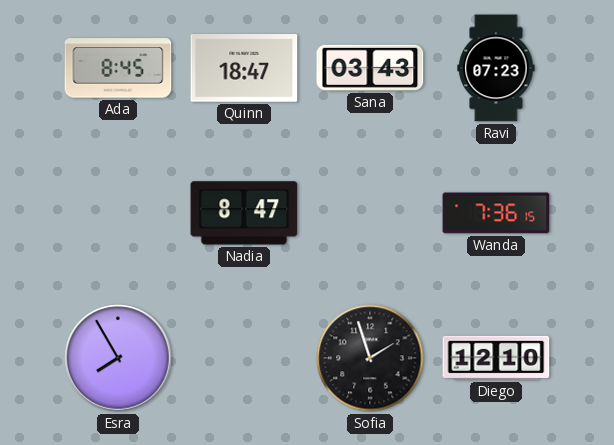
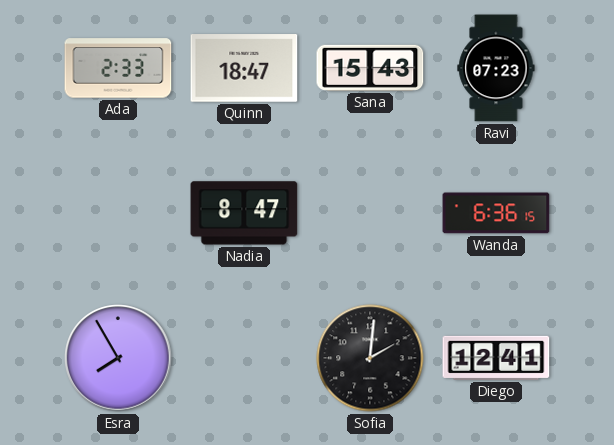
Ada: 8:45 -> 2:33 (118, 68)
Sana: 03:43 -> 15:43 (370, 68)
Wanda: 7:36 -> 6:36 (496, 213)
Sofia: 1:57 -> 2:01 (370, 358)
Diego: 12:10 -> 12:41 (496, 358)
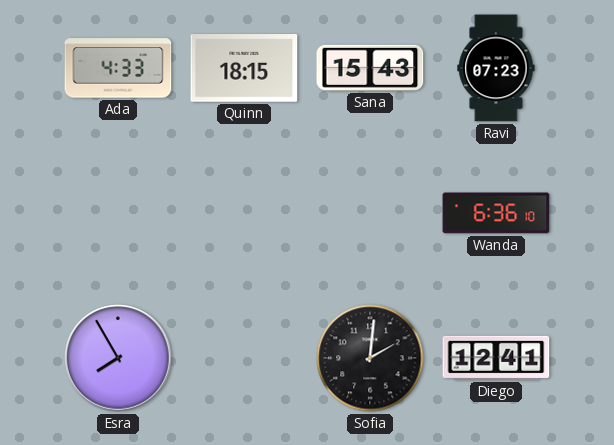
Ada: 2:33 -> 4:33 (118, 68)
Quinn: 18:47 -> 18:15 (244, 68)
Nadia: 8:47 -> none (244, 213)
Wanda: 6:36:15 -> 6:36:10 (496, 213)
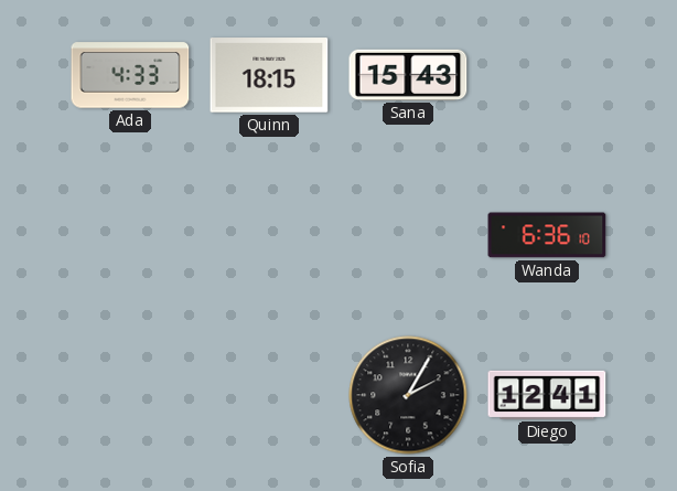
Ravi: 07:23 -> none (496, 68)
Esra: 7:55 -> none (118, 358)
Sofia: 2:01 -> 2:05 (408, 395)
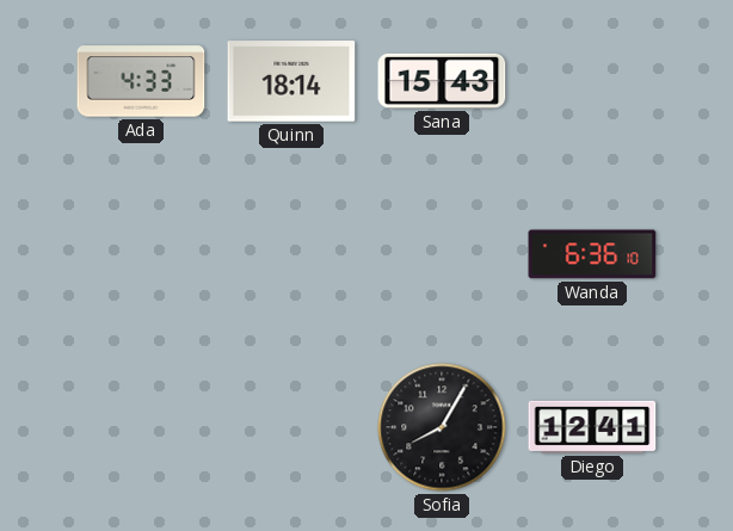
Quinn: 18:15 -> 18:14 (291, 81)
Sofia: 2:05 -> 8:05 (442, 427)
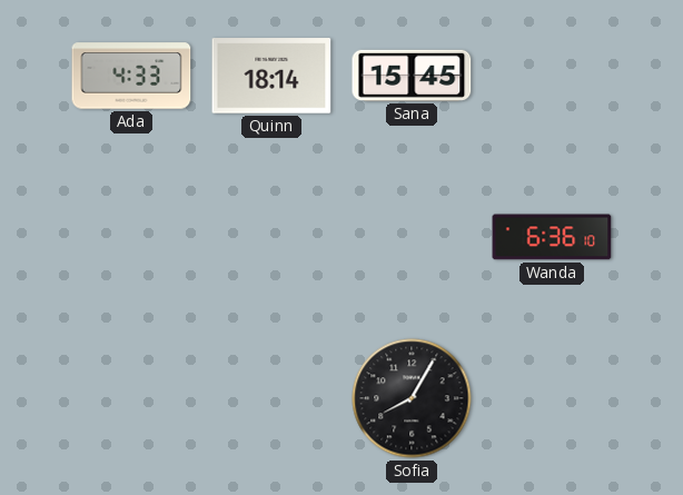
Sana: 15:43 -> 15:45 (412, 76)
Diego: 12:41 -> none (592, 427)
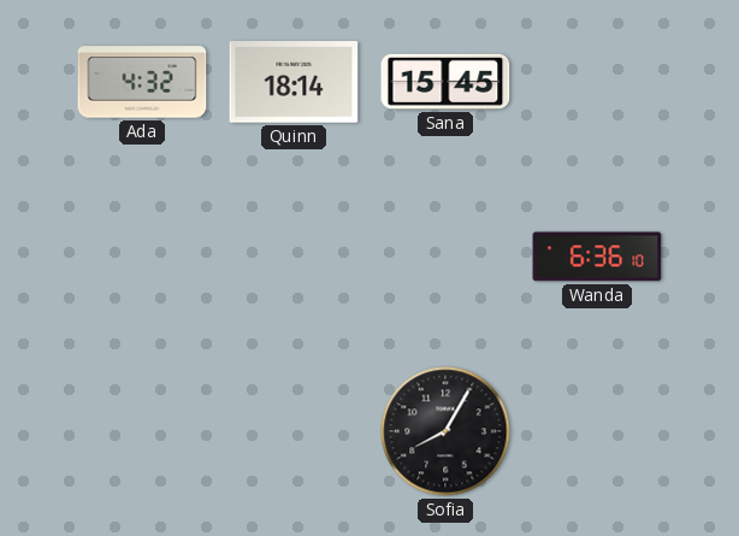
Ada: 4:33 -> 4:32 (142, 82)
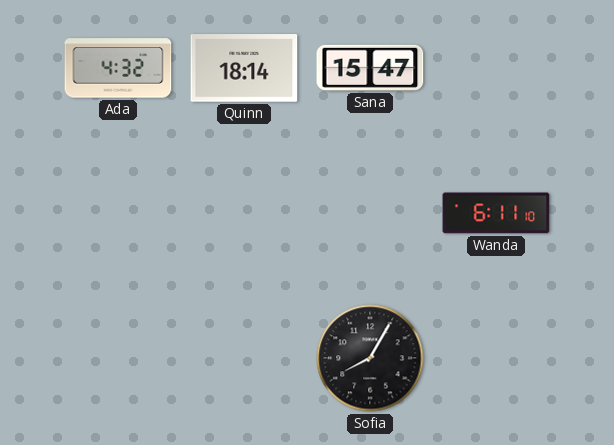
Sana: 15:45 -> 15:47 (370, 68)
Wanda: 6:36 -> 6:11 (496, 213)
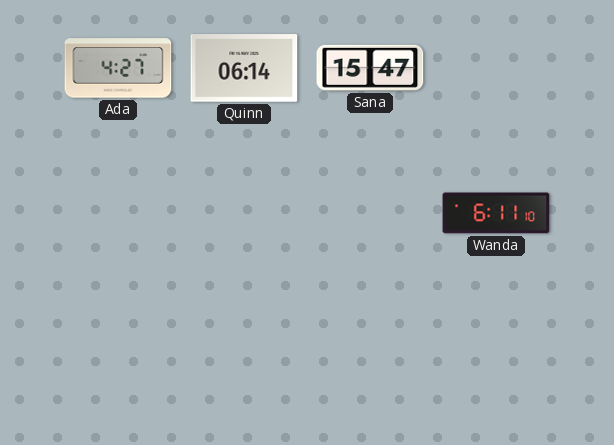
Ada: 4:32 -> 4:27 (118, 68)
Quinn: 18:14 -> 06:14 (244, 68)
Sofia: 8:05 -> none (370, 358)
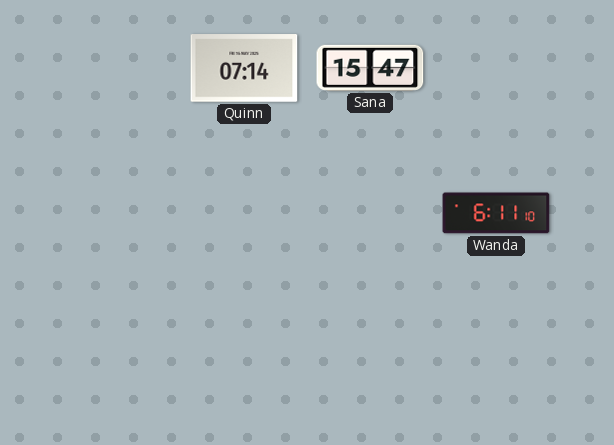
Ada: 4:27 -> none (118, 68)
Quinn: 06:14 -> 07:14 (244, 68)
